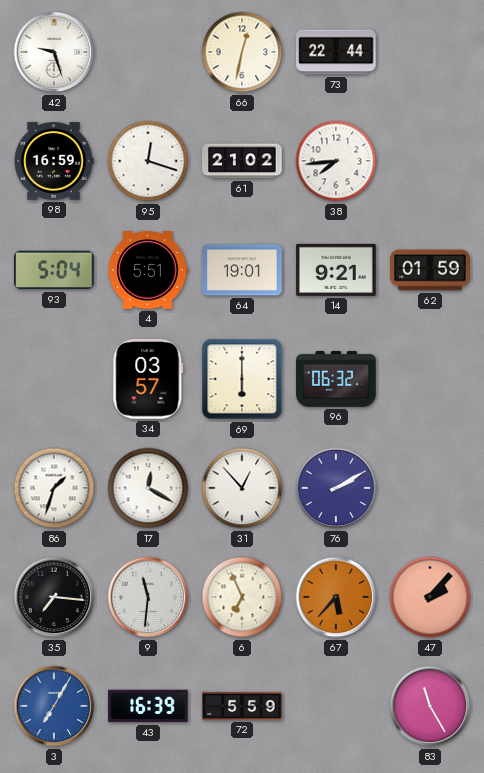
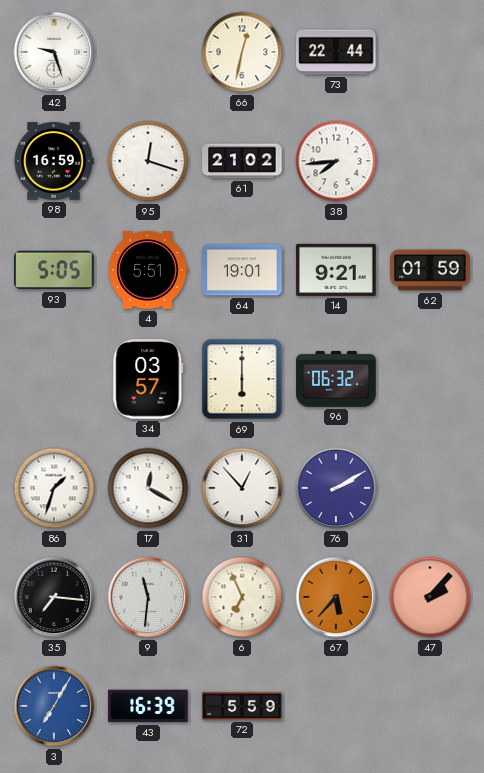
93: 5:04 -> 5:05 (54, 270)
83: 11:25 -> none (430, 706)
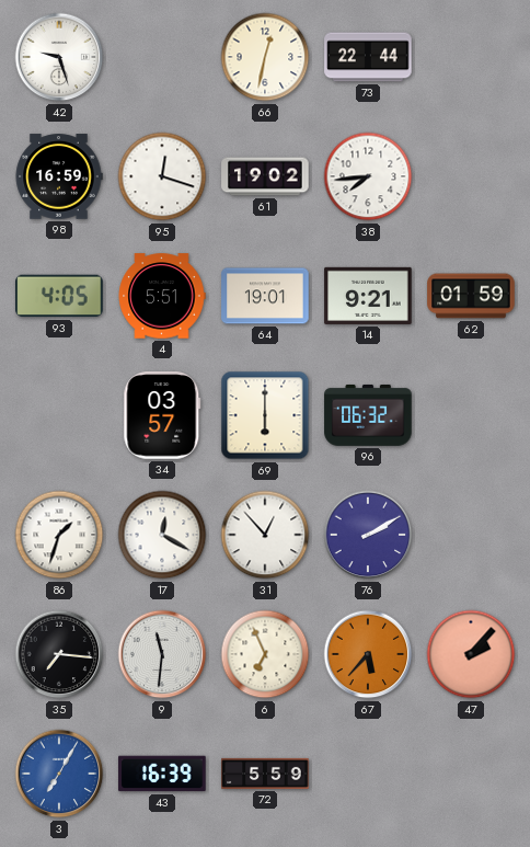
61: 21:02 -> 19:02 (265, 176)
93: 5:05 -> 4:05 (59, 296)
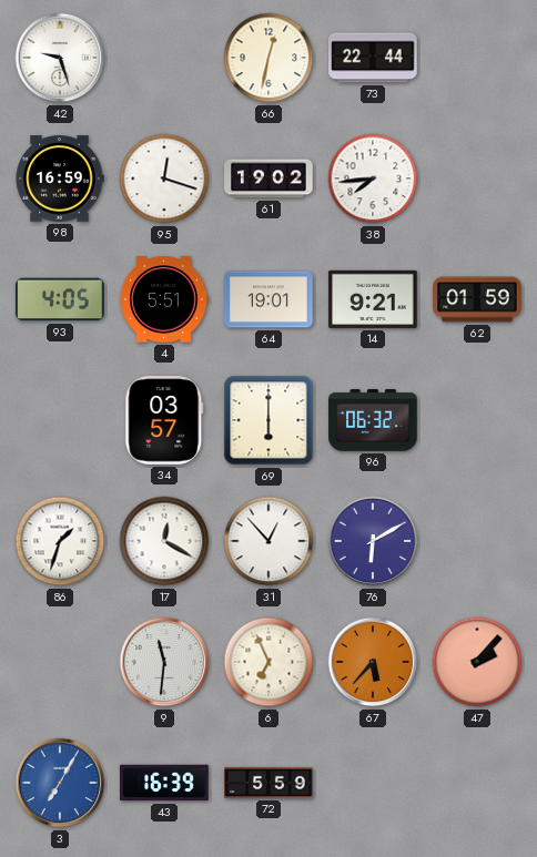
76: 2:10 -> 6:10 (373, 541)
35: 7:16 -> none (59, 654)
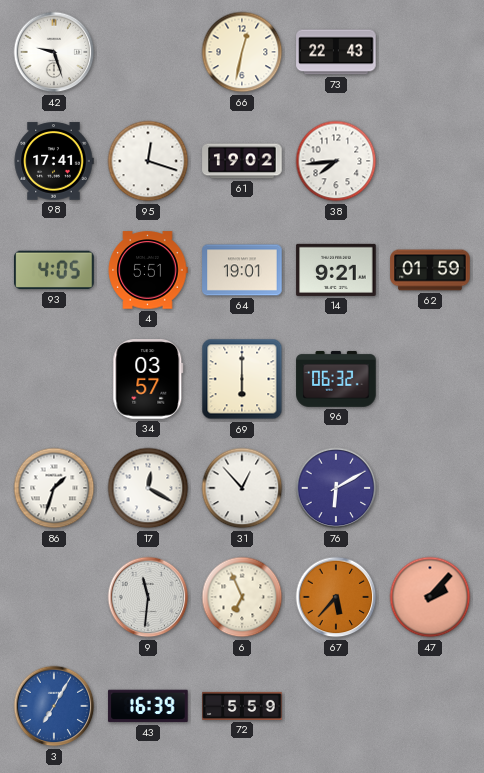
73: 22:44 -> 22:43 (336, 52)
98: 16:59 -> 17:41 (54, 161)
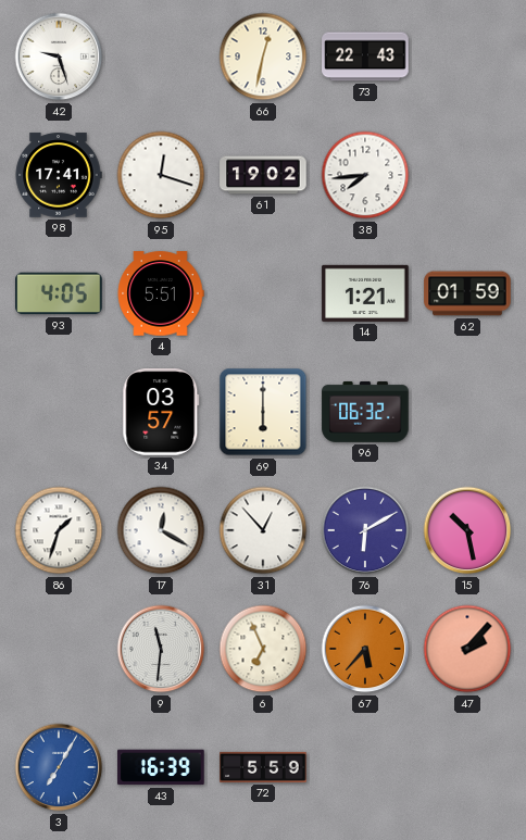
64: 19:01 -> none (242, 270)
14: 9:21 -> 1:21 (365, 293)
15: none -> 10:28 (467, 530)
